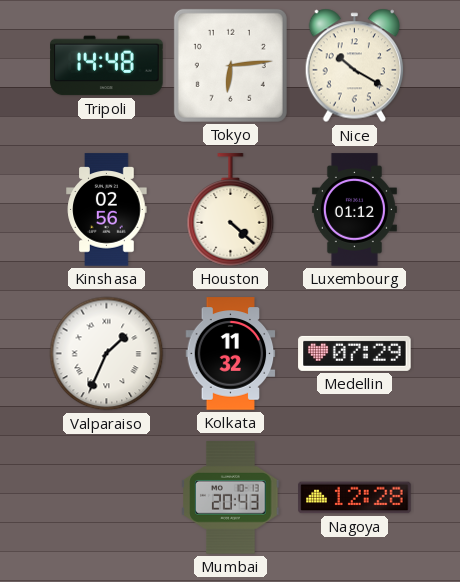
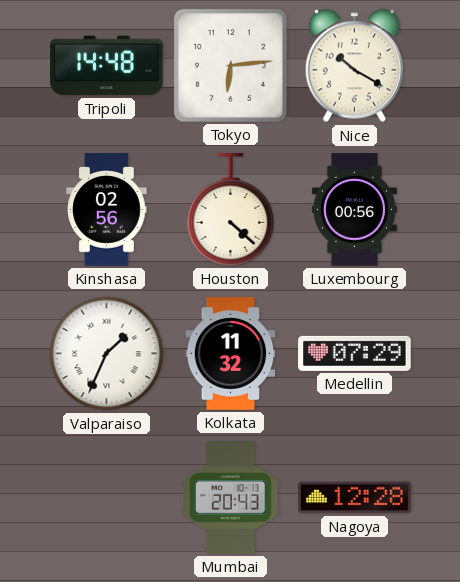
Luxembourg: 01:12 -> 00:56 (354, 210)
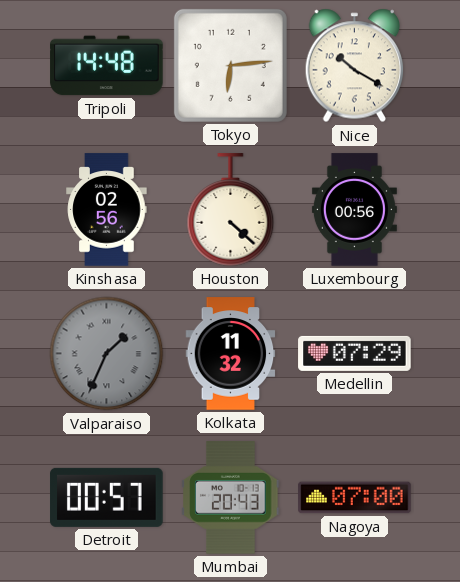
Valparaiso dial: white -> grey (107, 354)
Detroit: none -> 00:57 (107, 497)
Nagoya: 12:28 -> 07:00 (355, 498)
